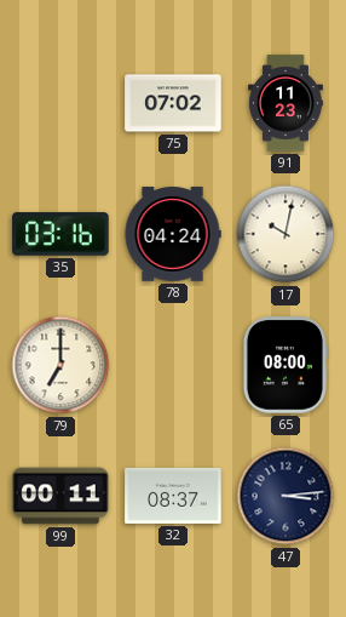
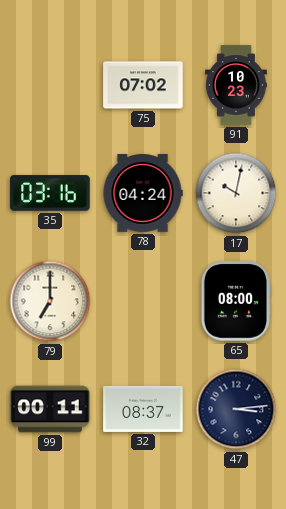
91: 11:23 -> 10:23 (237, 85)
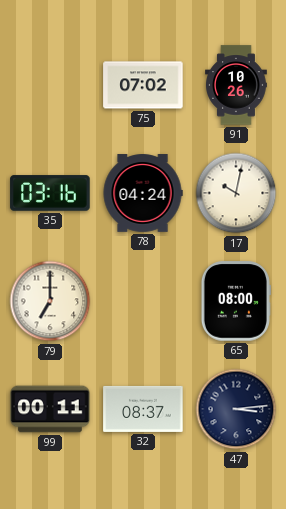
91: 10:23 -> 10:26 (237, 85)
